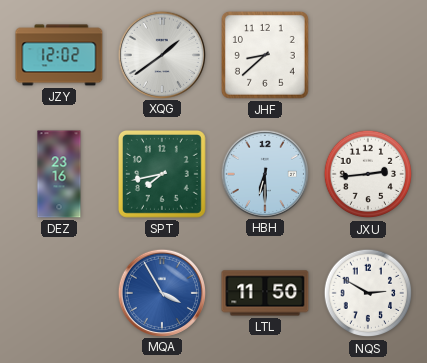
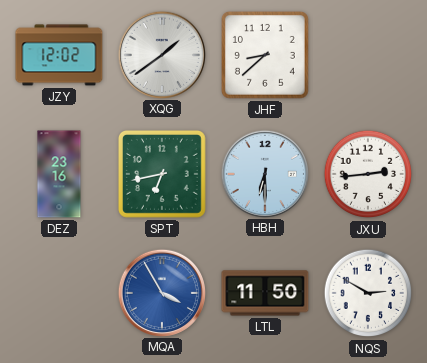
SPT: 7:43 -> 6:43 (162, 174)
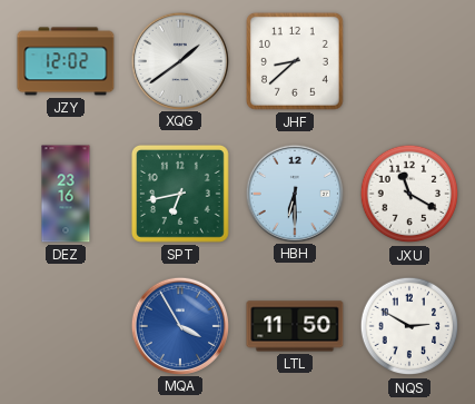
JXU: 2:44 -> 11:20 (409, 194)
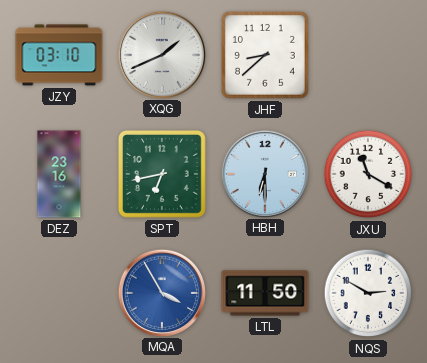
JZY: 12:02 -> 03:10 (59, 55)
XQG: 1:39 -> 1:41 (161, 54)
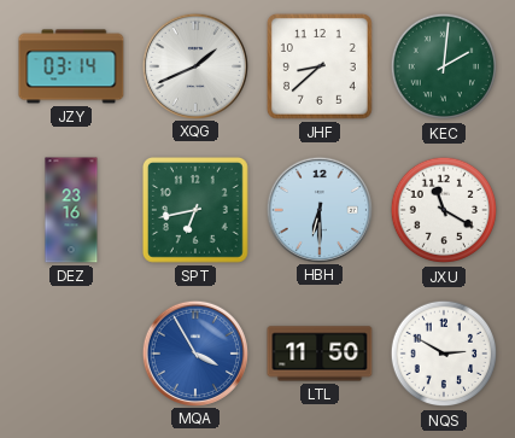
JZY: 03:10 -> 03:14 (71, 66)
KEC: none -> 2:01 (444, 66)
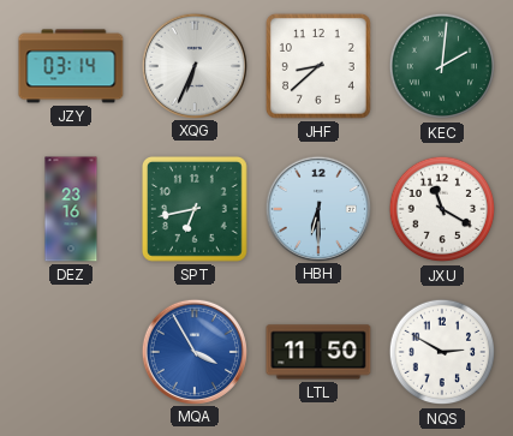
XQG: 1:41 -> 6:34 (193, 65)
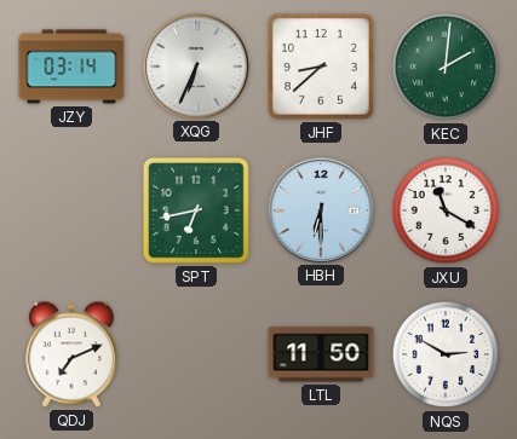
DEZ: 23:16 -> none (71, 209)
QDJ: none -> 7:11 (73, 354)
MQA: 3:55 -> none (193, 351)
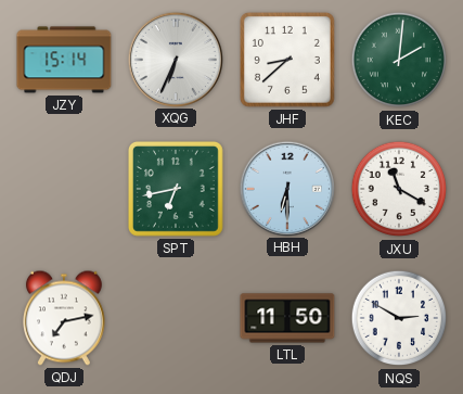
JZY: 03:14 -> 15:14 (64, 60)
QDJ: 7:11 -> 7:13 (65, 318)
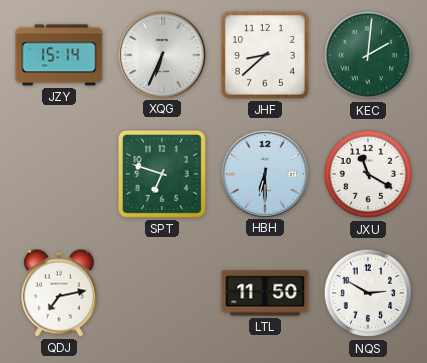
SPT: 6:43 -> 6:48 (162, 174)
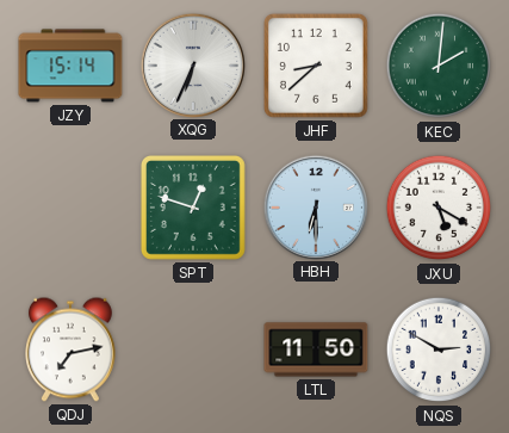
SPT: 6:48 -> 12:48 (193, 208)
JXU: 11:20 -> 5:20 (439, 208)
